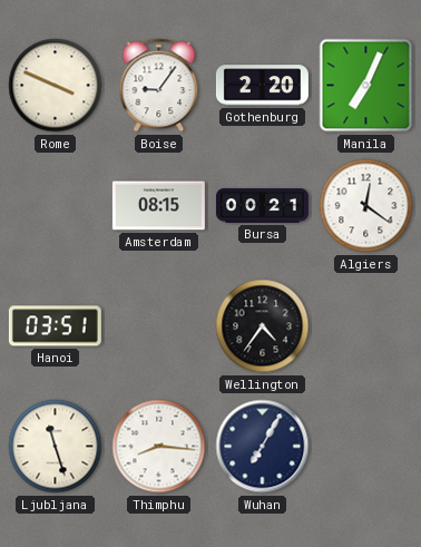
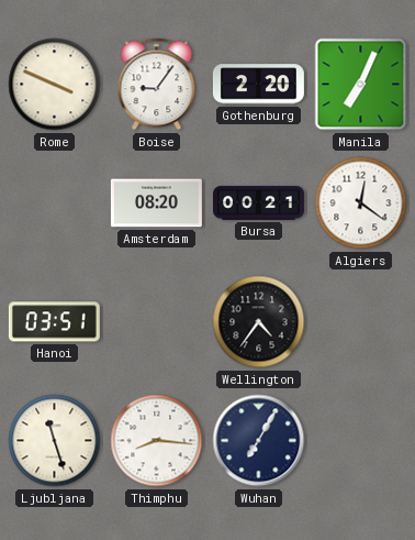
Amsterdam: 08:15 -> 08:20 (156, 203)
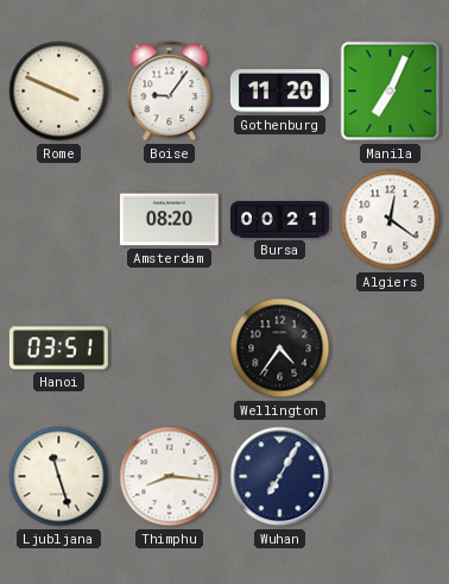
Gothenburg: 2:20 -> 11:20 (279, 92)
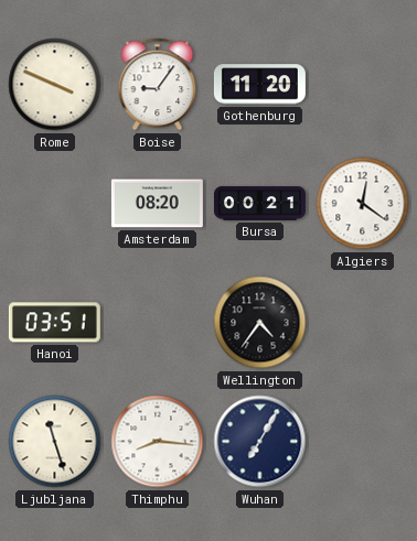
Manila: 7:04 -> none (391, 92)
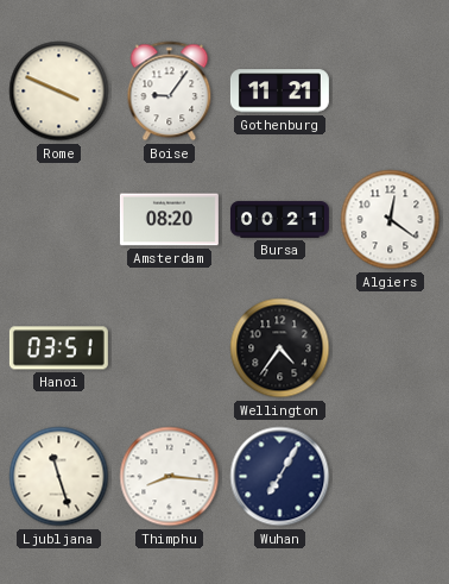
Gothenburg: 11:20 -> 11:21 (279, 92)
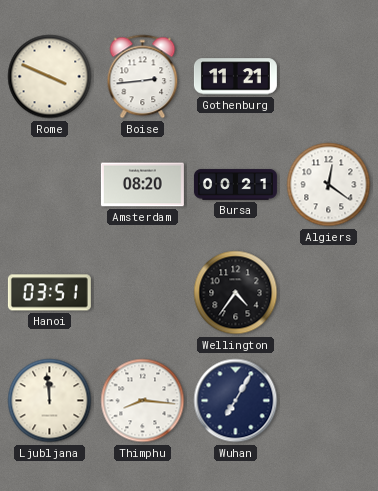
Boise: 9:06 -> 2:44 (143, 77)
Ljubljana: 11:27 -> 11:59 (50, 401)
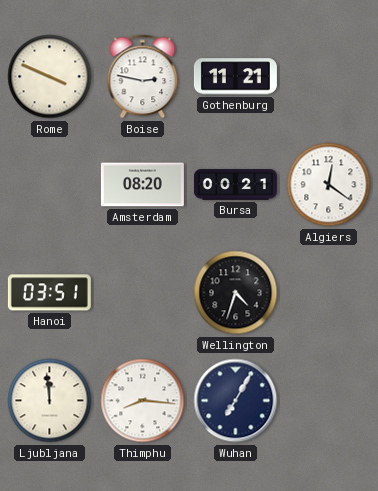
Boise: 2:44 -> 2:47 (143, 77)
Wellington: 4:36 -> 4:33 (236, 293)
